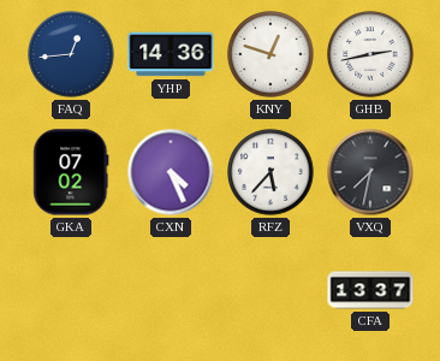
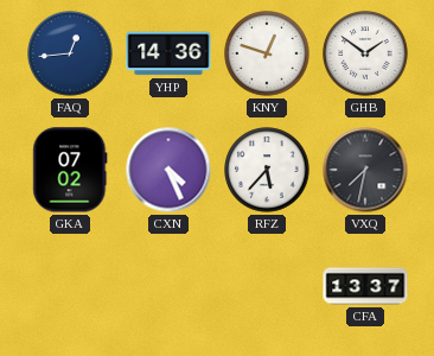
GHB: 2:43 -> 1:51 (365, 53)
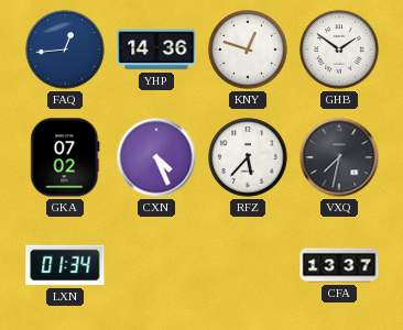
LXN: none -> 01:34 (65, 265)
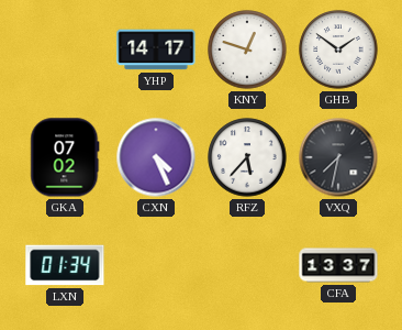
FAQ: 12:44 -> none (65, 50)
YHP: 14:36 -> 14:17 (156, 50)
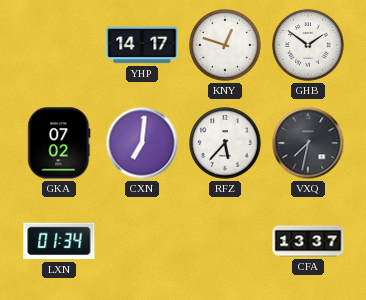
CXN: 4:26 -> 7:01 (142, 143)
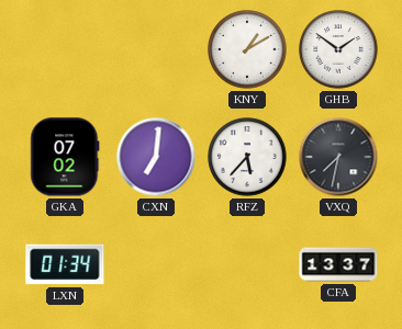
YHP: 14:17 -> none (142, 45)
KNY: 12:48 -> 1:10 (247, 49)
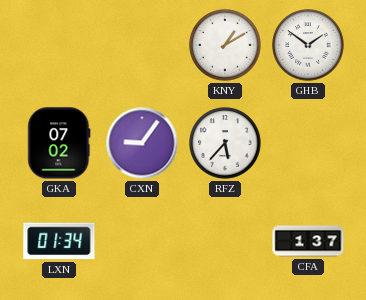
CXN: 7:01 -> 9:06 (142, 143)
VXQ: 7:32 -> none (338, 157)
CFA: 13:37 -> 1:37 (308, 241)
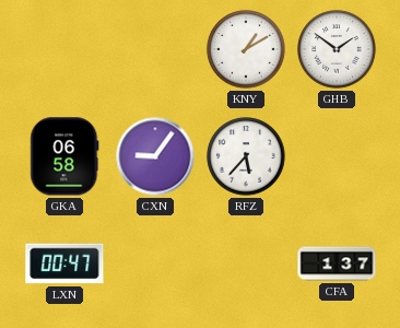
GKA: 07:02 -> 06:58 (64, 156)
LXN: 01:34 -> 00:47 (64, 263)
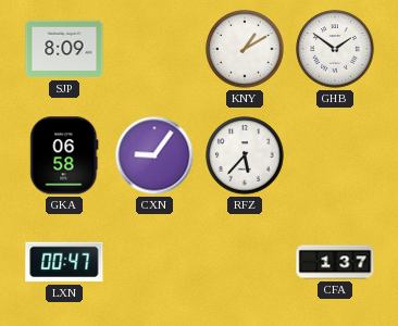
SJP: none -> 8:09 (64, 49)
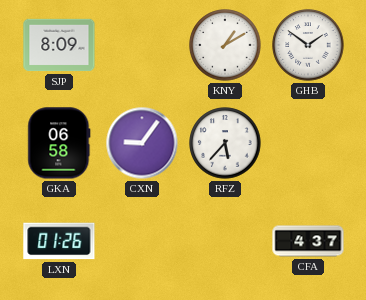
LXN: 00:47 -> 01:26 (59, 241)
CFA: 1:37 -> 4:37 (308, 241)
